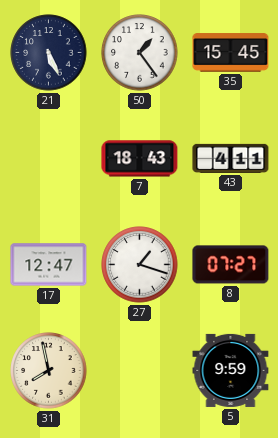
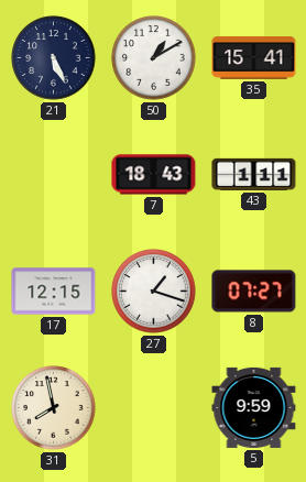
50: 1:24 -> 1:10 (154, 58)
35: 15:45 -> 15:41 (254, 58)
43: 4:11 -> 1:11 (254, 174)
17: 12:47 -> 12:15 (54, 292)
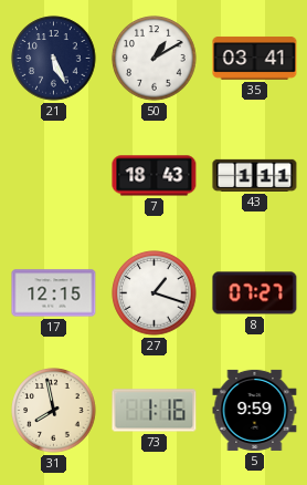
35: 15:41 -> 03:41 (255, 59)
73: none -> 1:16 (155, 411)
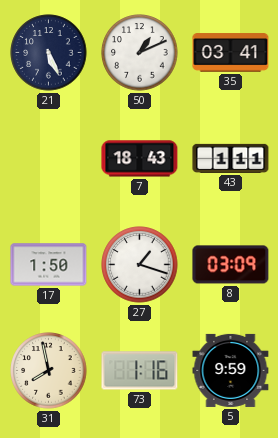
50: 1:10 -> 1:11 (140, 53)
17: 12:15 -> 1:50 (49, 265)
8: 07:27 -> 03:09 (231, 265)
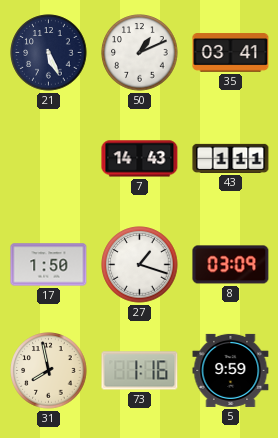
7: 18:43 -> 14:43 (140, 159)
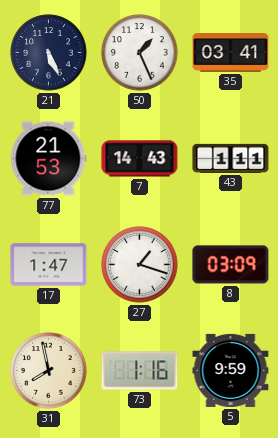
50: 1:11 -> 1:26 (140, 53)
77: none -> 21:53 (48, 159)
17: 1:50 -> 1:47 (49, 265)
